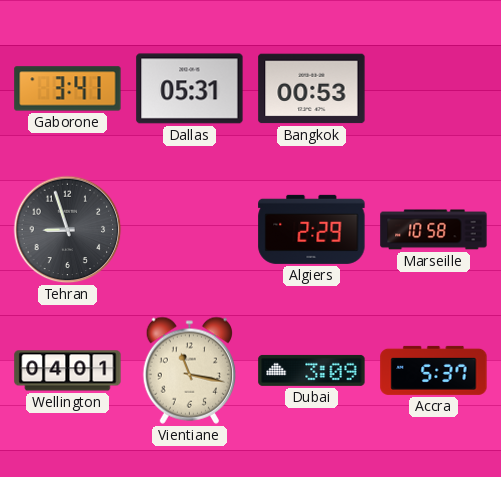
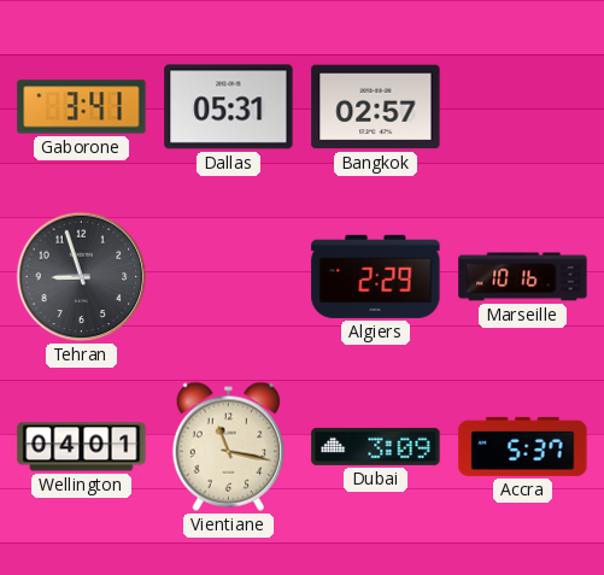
Bangkok: 00:53 -> 02:57 (376, 107)
Marseille: 10:58 -> 10:16 (523, 277)
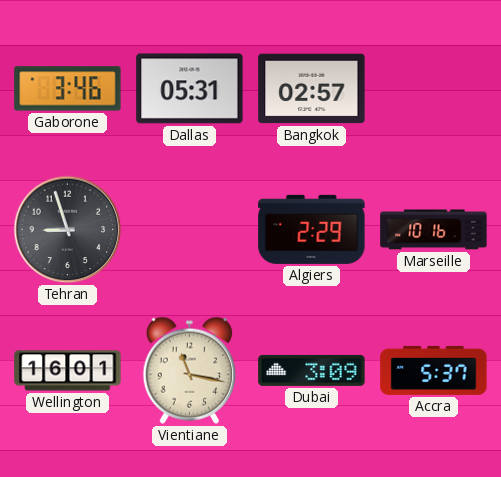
Gaborone: 3:41 -> 3:46 (68, 89)
Wellington: 04:01 -> 16:01 (68, 371)
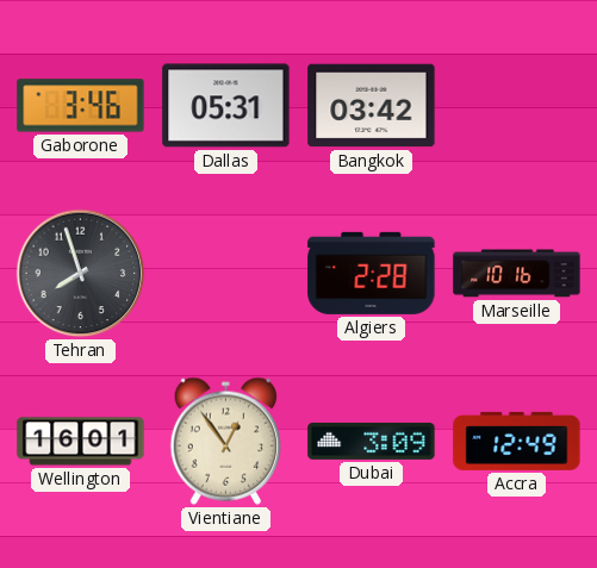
Bangkok: 02:57 -> 03:42 (372, 106)
Tehran: 8:57 -> 7:57 (81, 274)
Algiers: 2:29 -> 2:28 (372, 273)
Vientiane: 11:17 -> 12:54 (225, 441)
Accra: 5:37 -> 12:49 (517, 441)
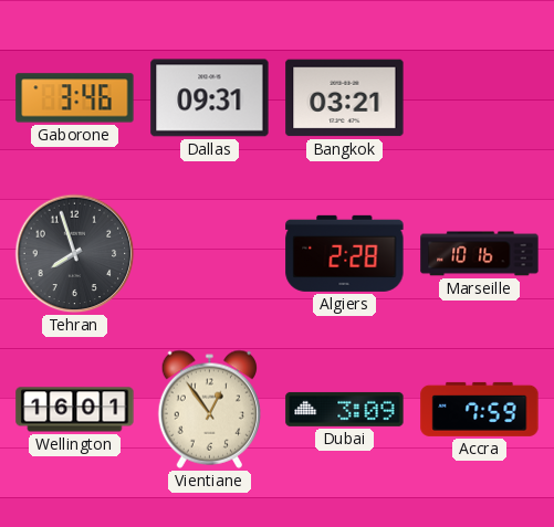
Dallas: 05:31 -> 09:31 (210, 98)
Bangkok: 03:42 -> 03:21 (345, 98)
Accra: 12:49 -> 7:59 (480, 409)
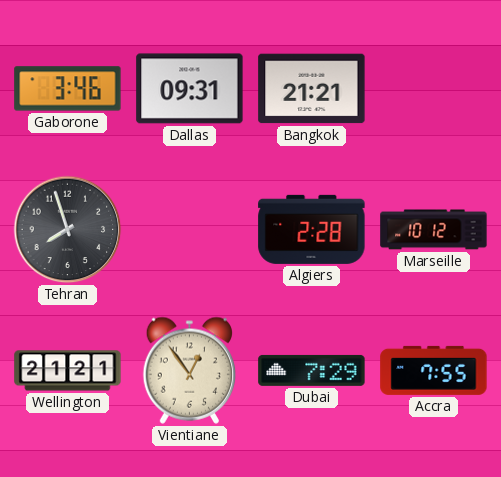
Bangkok: 03:21 -> 21:21 (312, 89)
Marseille: 10:16 -> 10:12 (434, 230)
Wellington: 16:01 -> 21:21 (68, 371)
Dubai: 3:09 -> 7:29 (312, 370)
Accra: 7:59 -> 7:55 (434, 370)
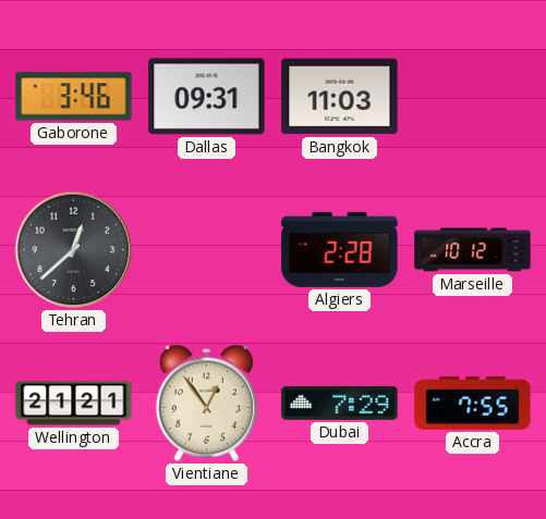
Bangkok: 21:21 -> 11:03 (340, 97)
Tehran: 7:57 -> 12:38 (74, 250)
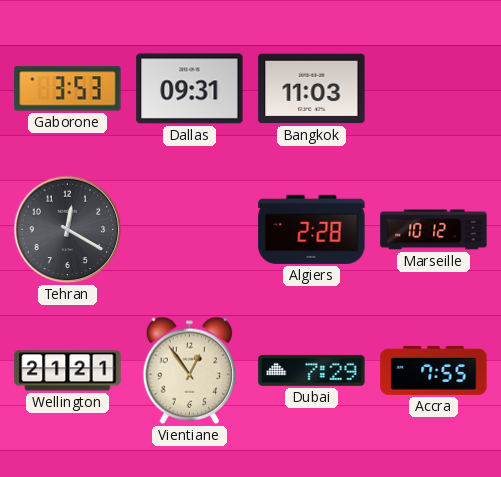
Gaborone: 3:46 -> 3:53 (68, 89)
Tehran: 12:38 -> 12:20 (68, 230)
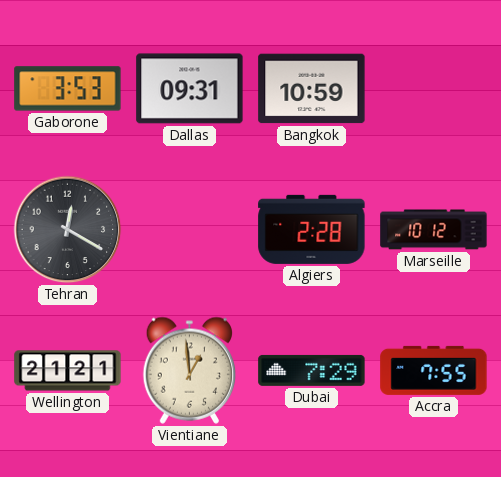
Bangkok: 11:03 -> 10:59 (312, 89)
Vientiane: 12:54 -> 12:59 (189, 370)
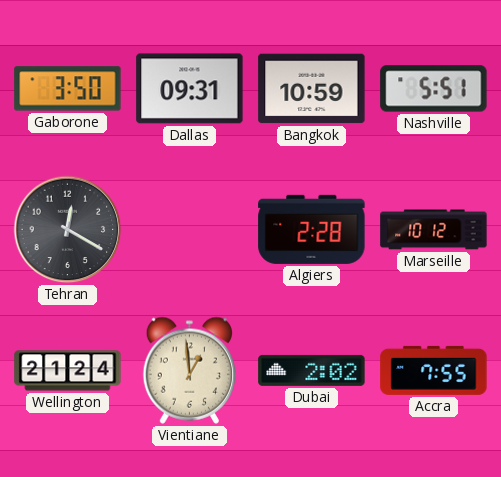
Gaborone: 3:53 -> 3:50 (68, 89)
Nashville: none -> 5:51 (434, 89)
Wellington: 21:21 -> 21:24 (68, 371)
Dubai: 7:29 -> 2:02 (312, 370)
